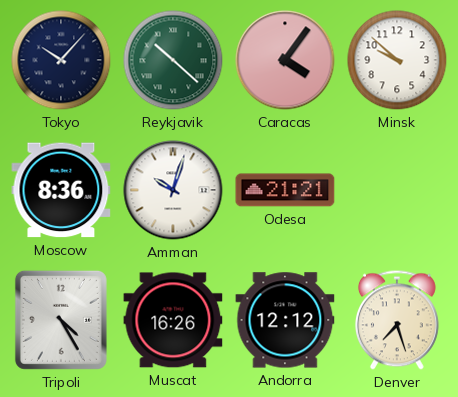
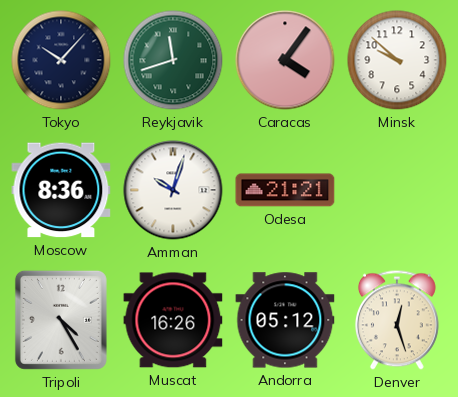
Reykjavik: 10:22 -> 11:42 (173, 60)
Andorra: 12:12 -> 05:12 (285, 320)
Denver: 7:27 -> 12:27 (397, 320)
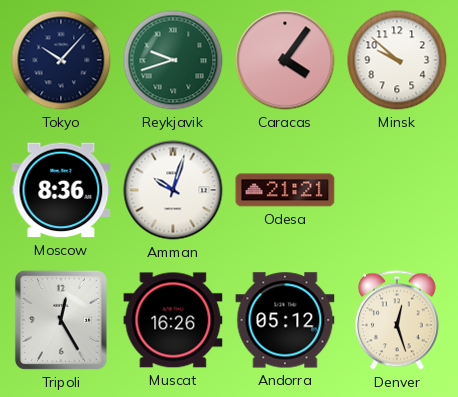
Reykjavik: 11:42 -> 9:42 (173, 60)
Tripoli: 4:25 -> 12:25 (61, 320)
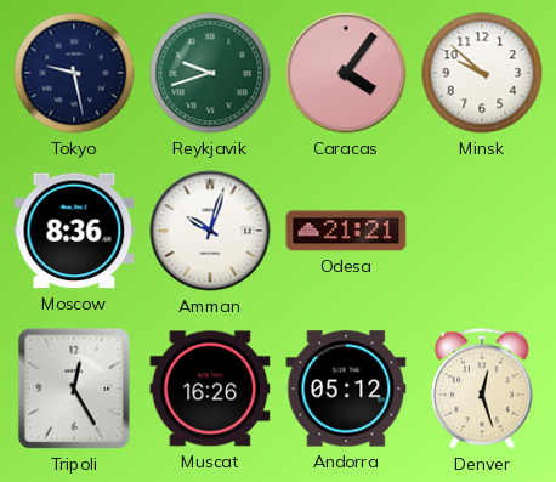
Tokyo: 10:07 -> 9:28 (74, 73)
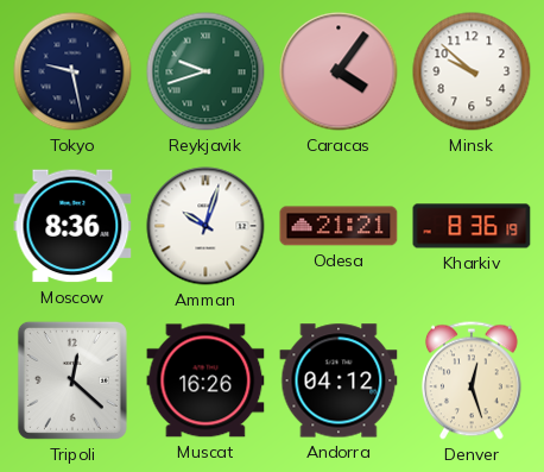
Kharkiv: none -> 8:36 (472, 226)
Tripoli: 12:25 -> 12:22 (72, 380)
Andorra: 05:12 -> 04:12 (339, 380)
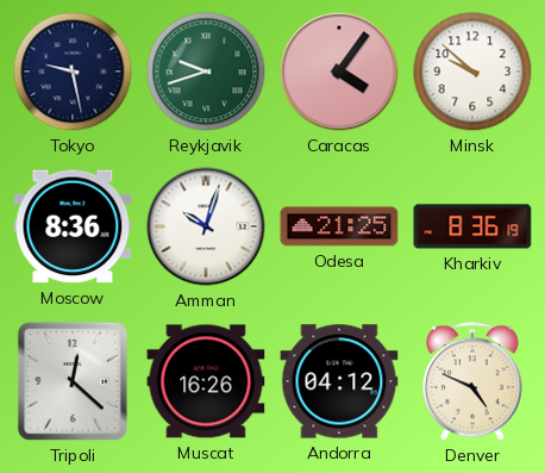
Odesa: 21:21 -> 21:25 (339, 226)
Denver: 12:27 -> 4:49 (472, 381)
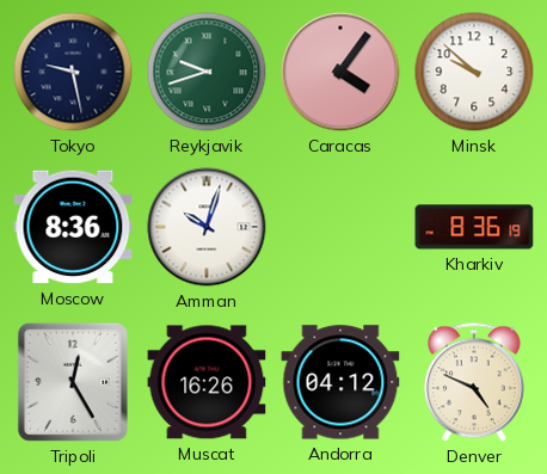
Odesa: 21:25 -> none (339, 226)
Tripoli: 12:22 -> 12:25 (73, 382)
